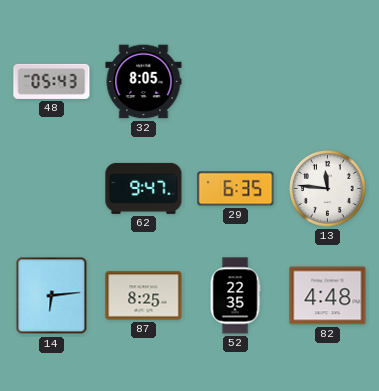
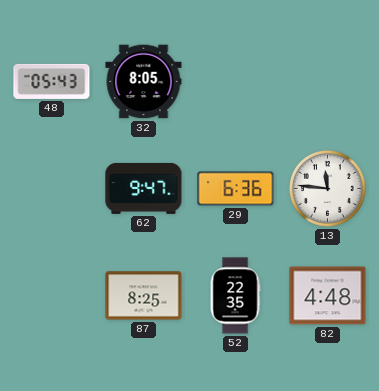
29: 6:35 -> 6:36 (236, 189)
14: 6:14 -> none (52, 296)
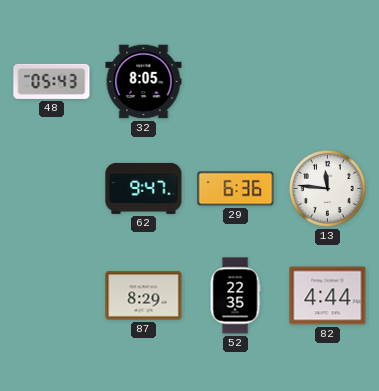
87: 8:25 -> 8:29 (144, 296)
82: 4:48 -> 4:44 (328, 296)
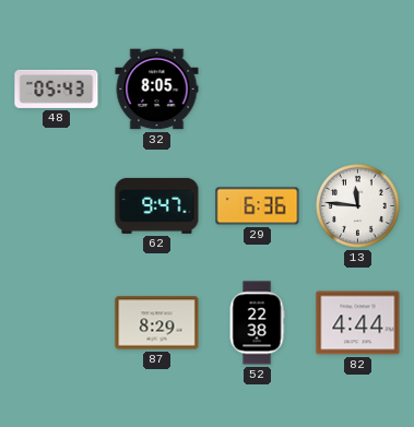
52: 22:35 -> 22:38 (257, 323)
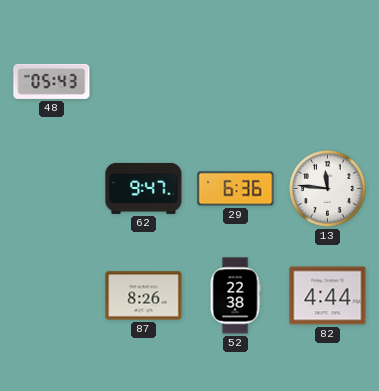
32: 8:05 -> none (157, 90)
87: 8:29 -> 8:26 (144, 296)
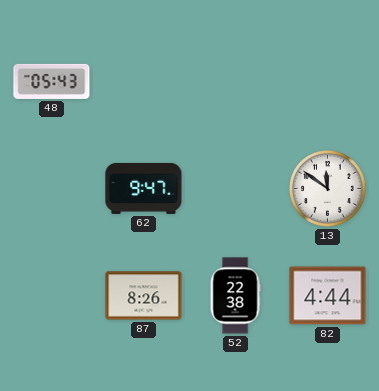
29: 6:36 -> none (236, 189)
13: 11:46 -> 11:51 (328, 189)
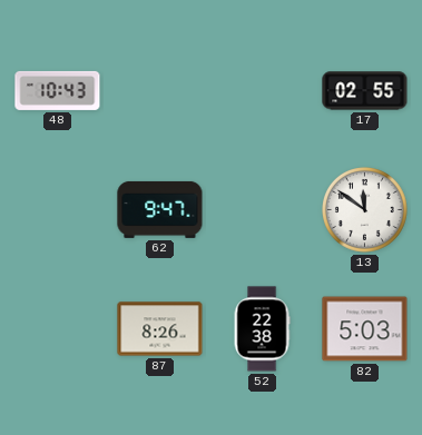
48: 05:43 -> 10:43 (58, 90)
17: none -> 02:55 (365, 91)
82: 4:44 -> 5:03 (365, 329)
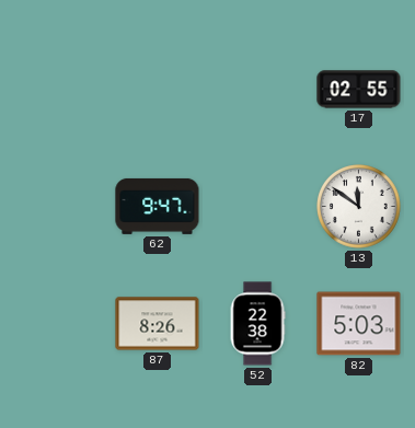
48: 10:43 -> none (58, 90)
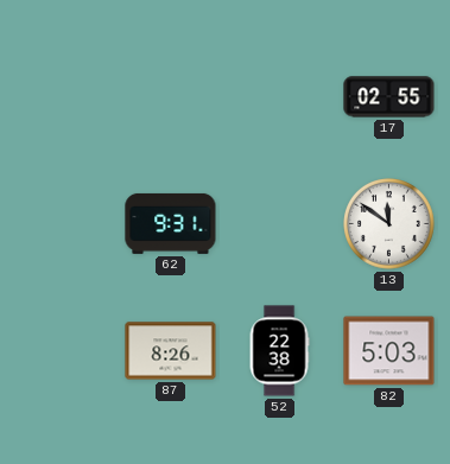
62: 9:47 -> 9:31 (171, 223)
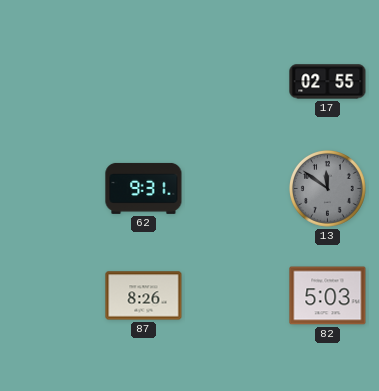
13 dial: white -> grey (328, 189)
52: 22:38 -> none (279, 351)
